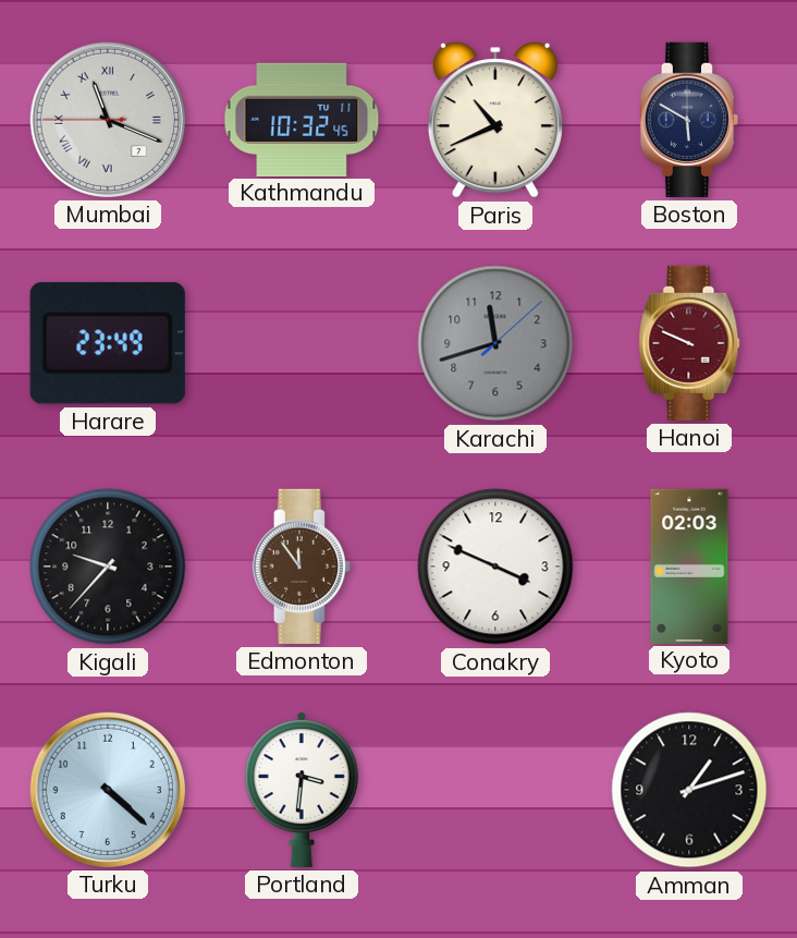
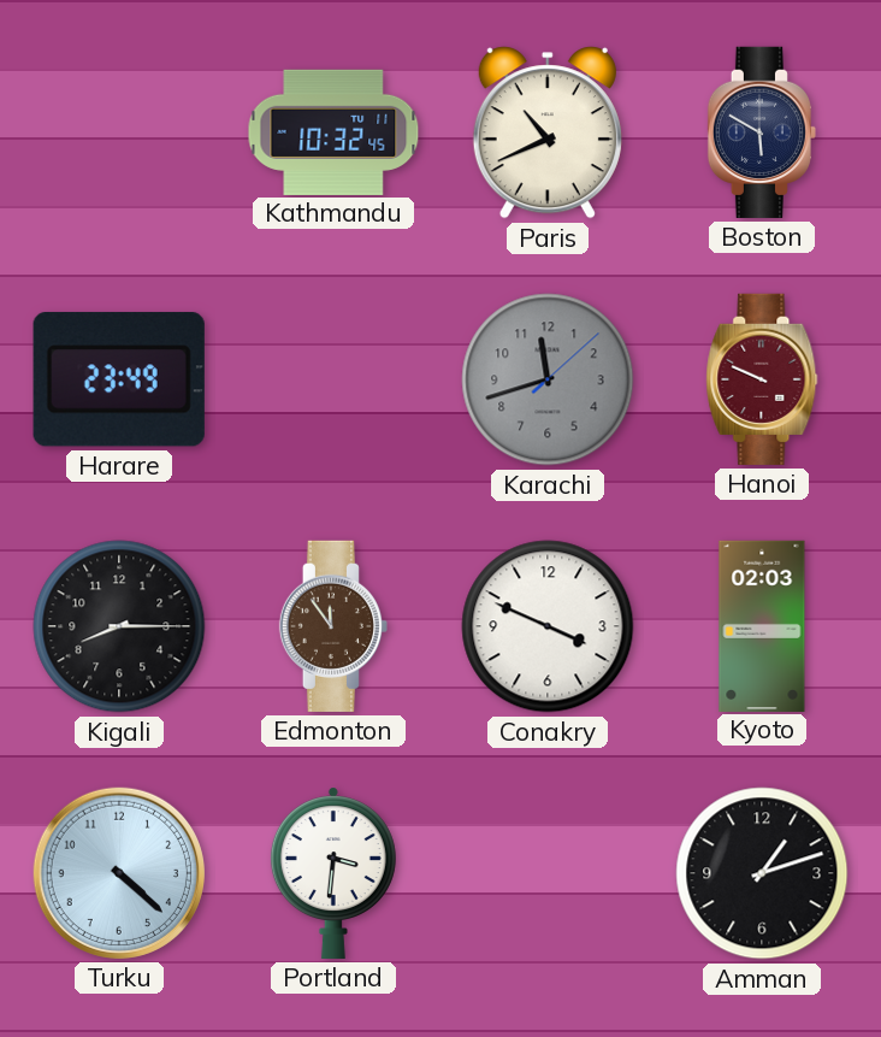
Mumbai: 11:18 -> none (108, 120)
Kigali: 9:37 -> 8:15 (119, 626)
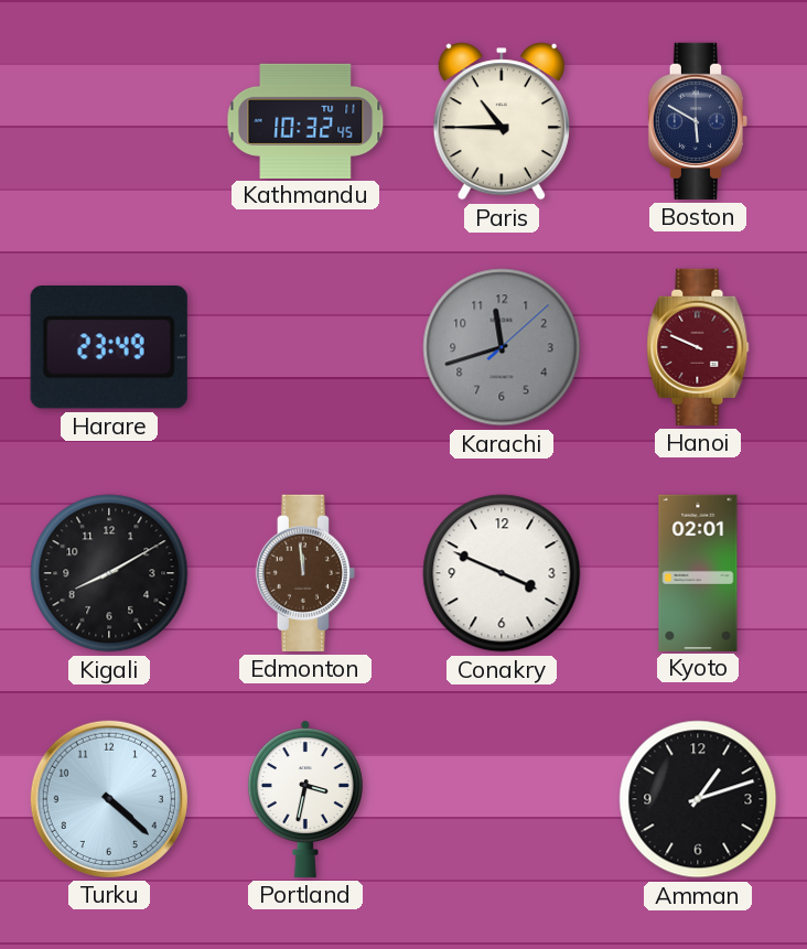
Paris: 10:41 -> 10:45 (502, 121)
Kigali: 8:15 -> 8:10 (109, 573)
Edmonton: 11:54 -> 11:59 (304, 573)
Kyoto: 02:03 -> 02:01 (698, 572)
Portland: 3:31 -> 3:32 (305, 799)
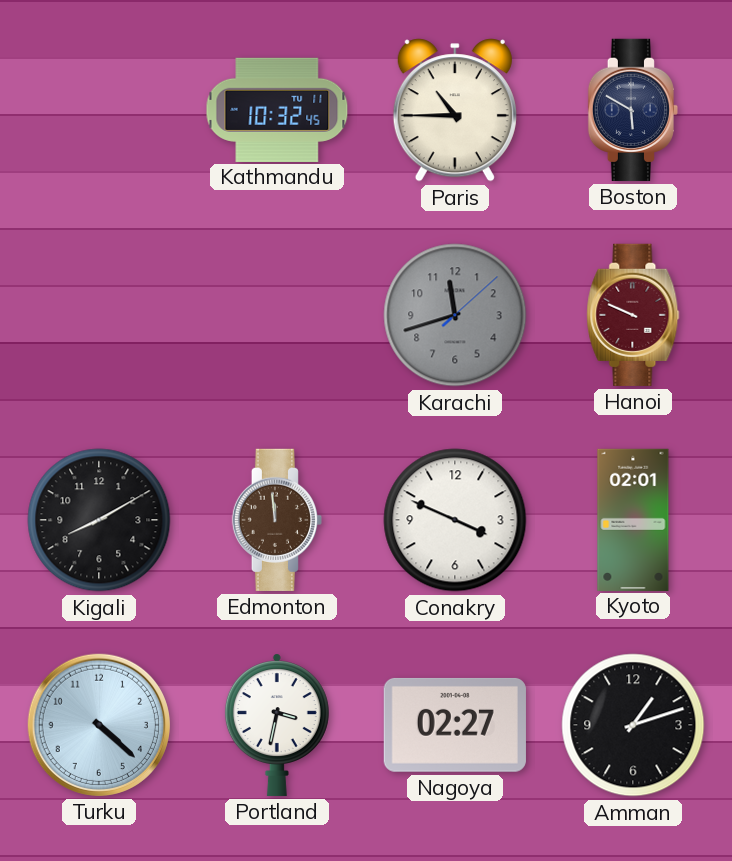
Harare: 23:49 -> none (109, 347)
Nagoya: none -> 02:27 (455, 725)
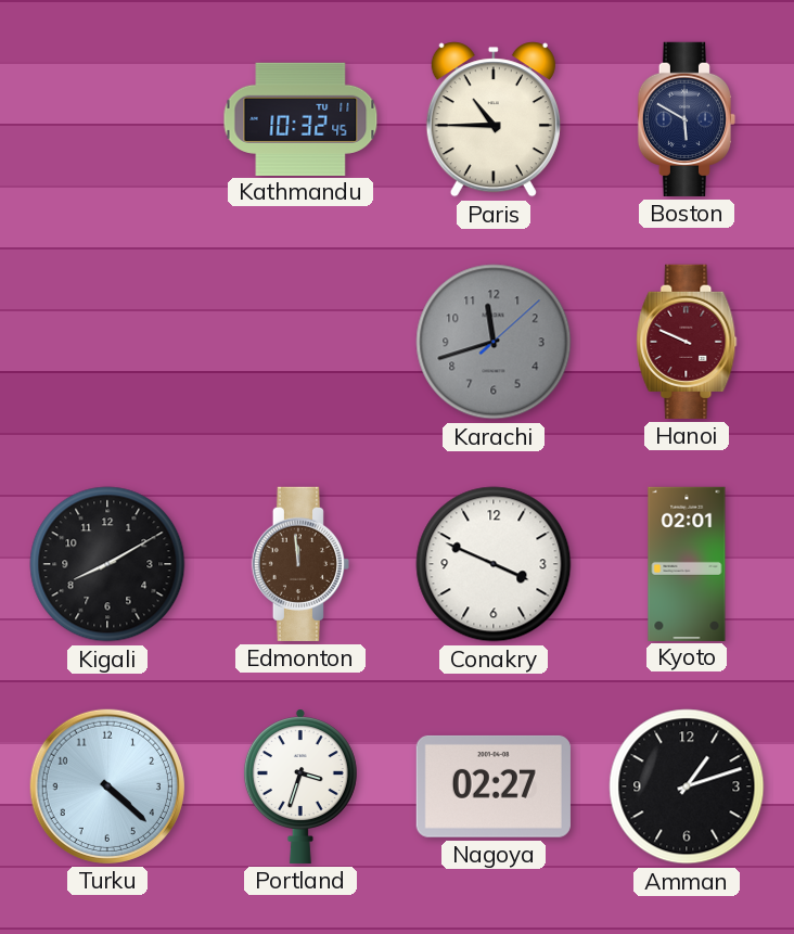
Portland: 3:32 -> 3:33 (300, 786)
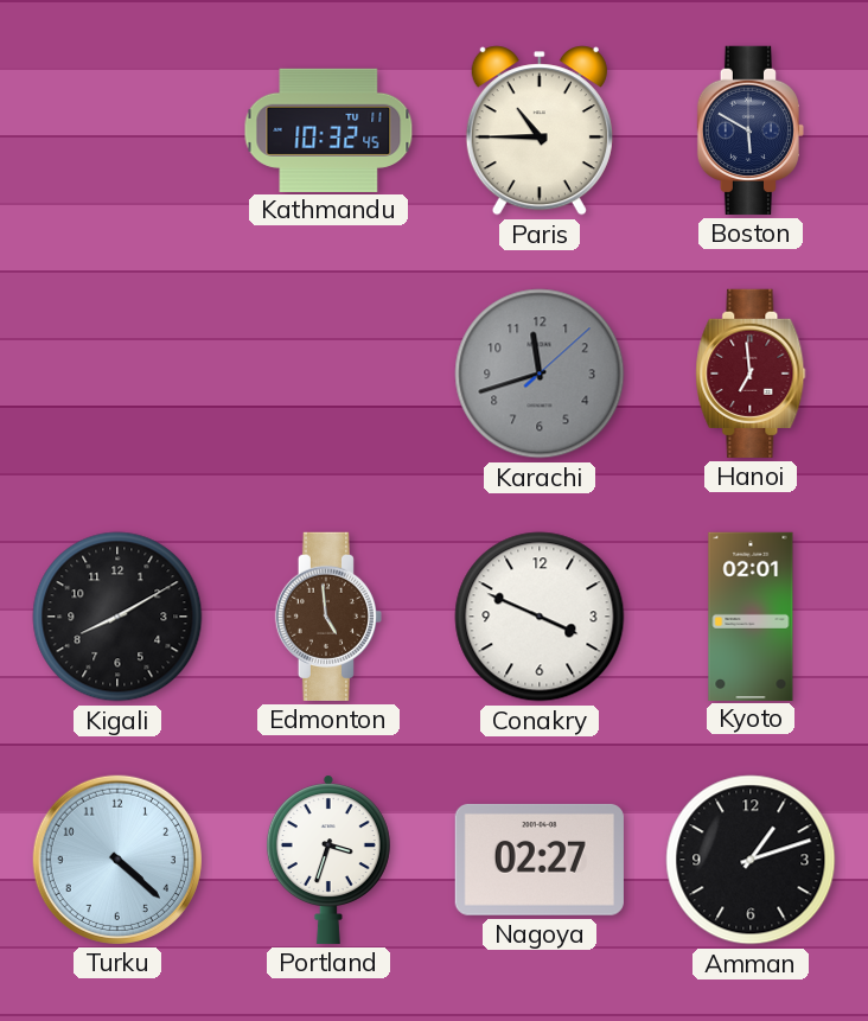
Hanoi: 9:49 -> 6:59 (751, 374)
Edmonton: 11:59 -> 4:59 (327, 617)
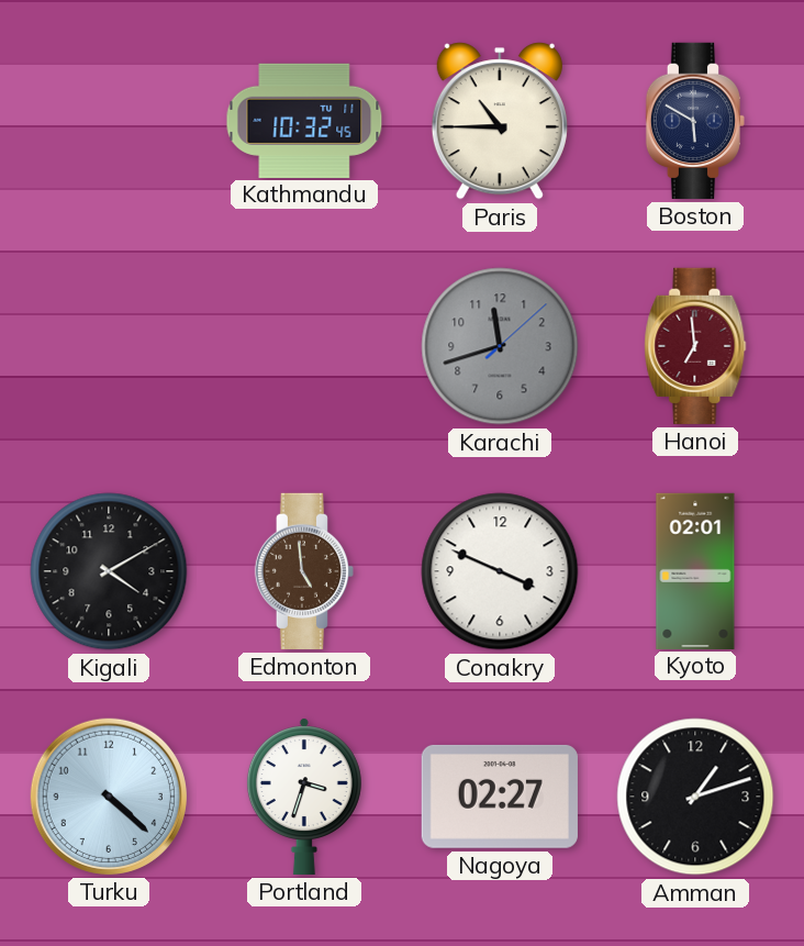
Kigali: 8:10 -> 4:10 (109, 571)
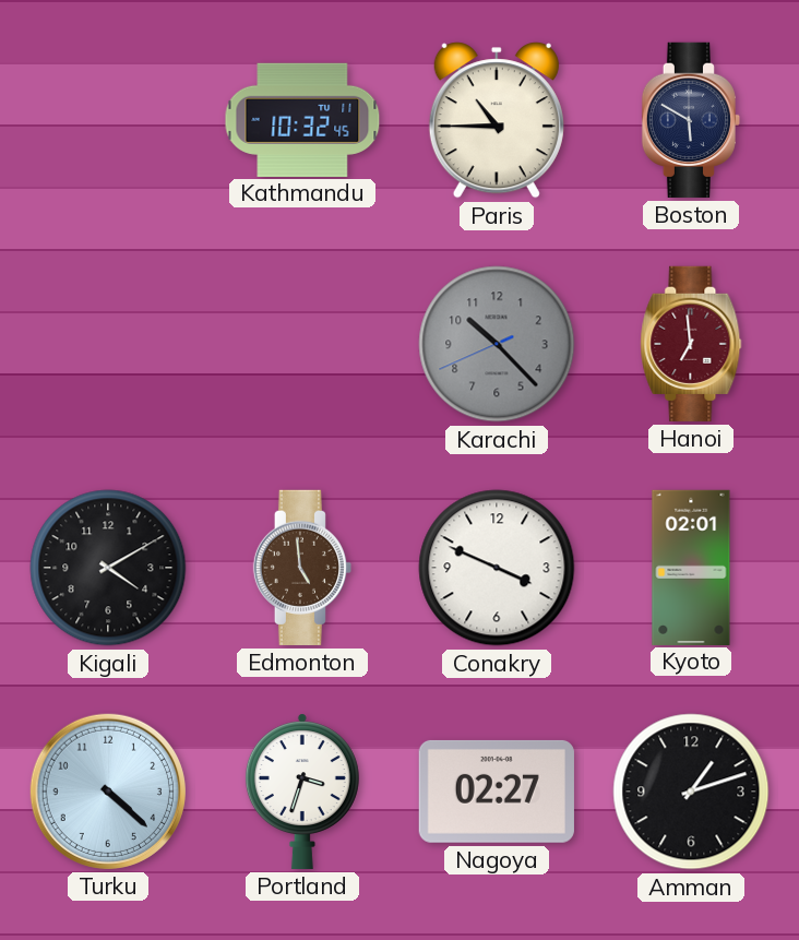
Karachi: 11:42 -> 10:22 (497, 344)
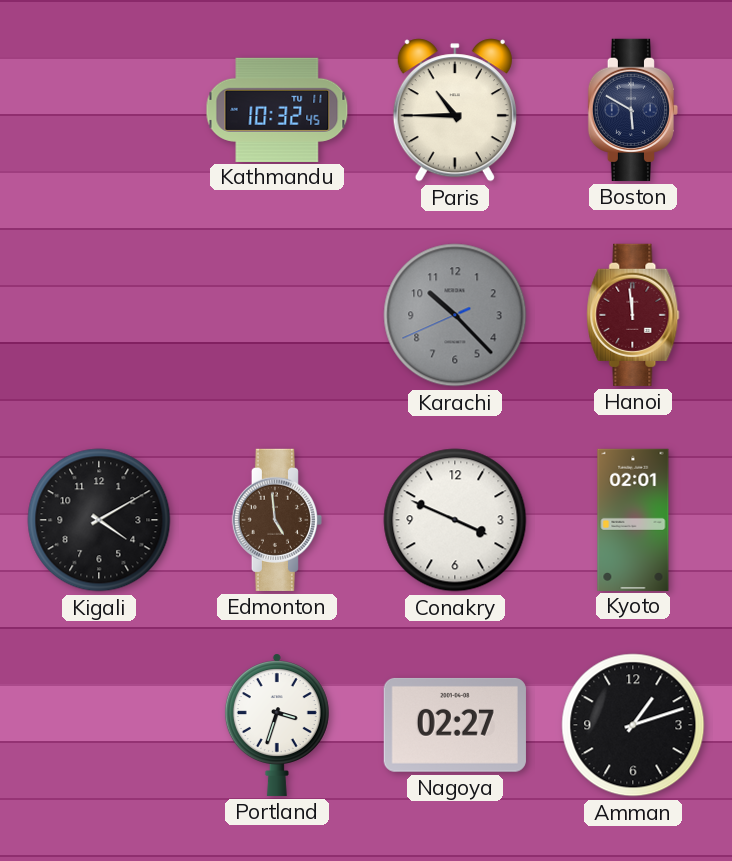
Hanoi: 6:59 -> 11:59 (633, 315)
Turku: 4:22 -> none (108, 792)
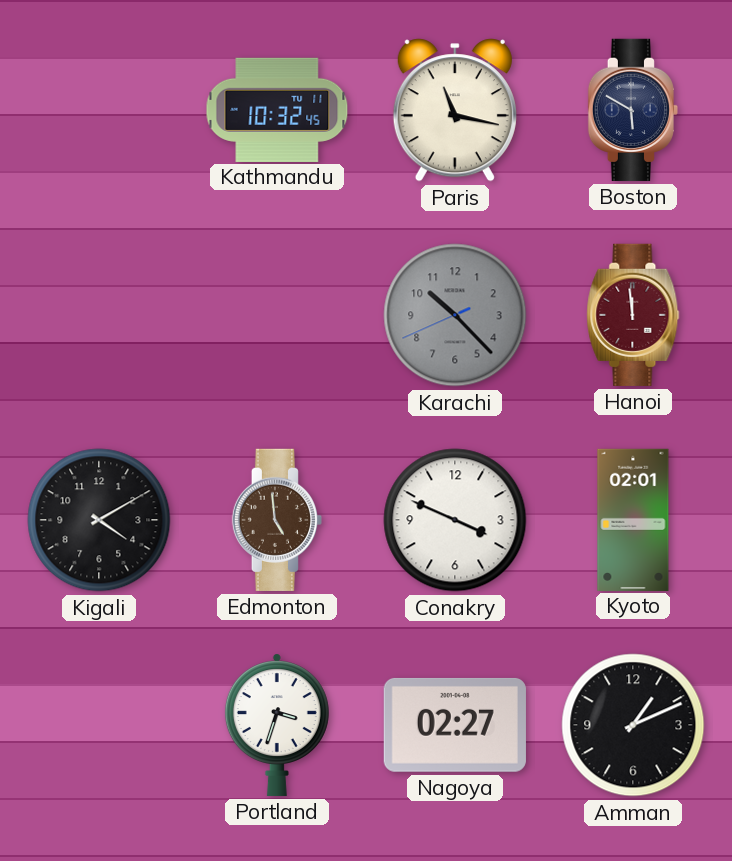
Paris: 10:45 -> 11:17 (455, 110)
Amman: 1:12 -> 1:11 (633, 725)
